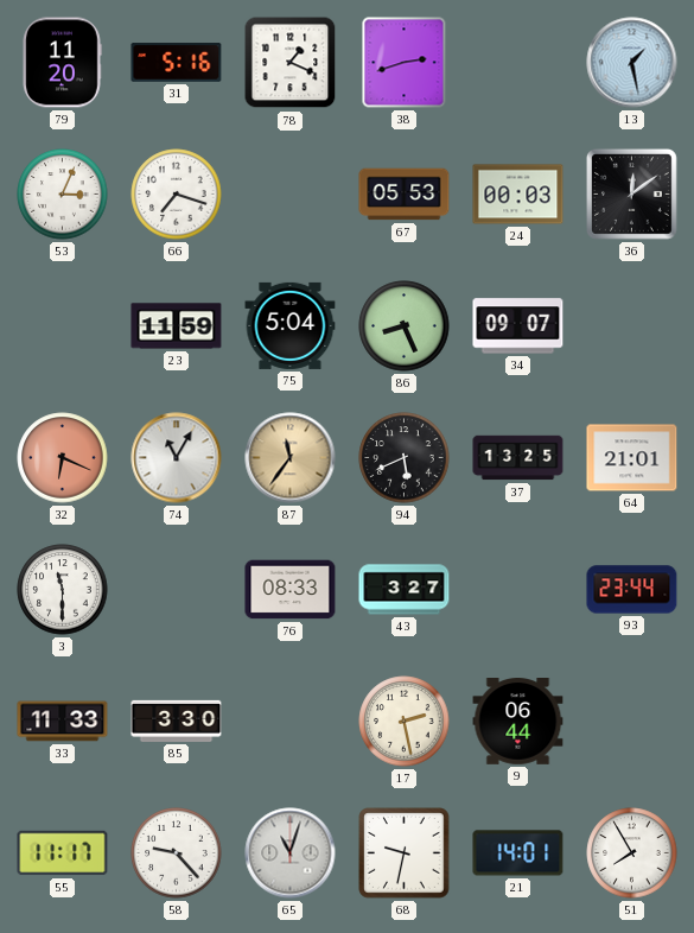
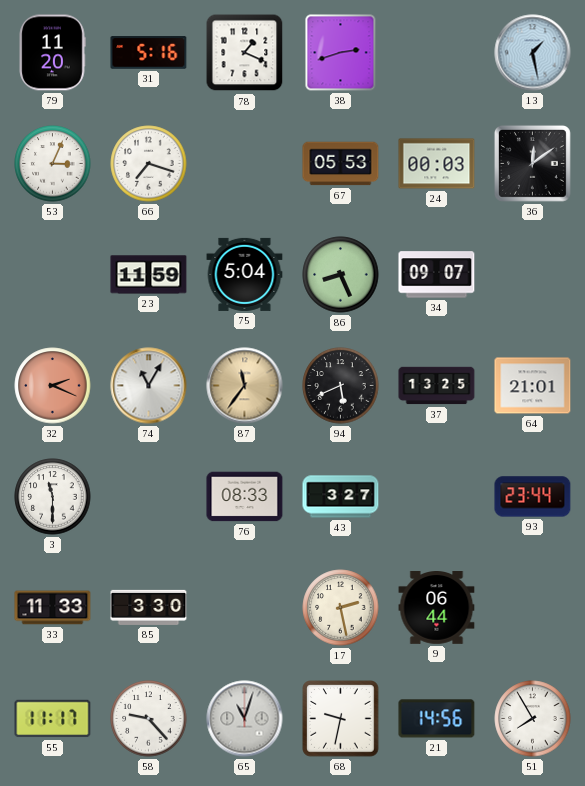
32: 6:19 -> 2:19 (53, 386)
21: 14:01 -> 14:56 (437, 719)
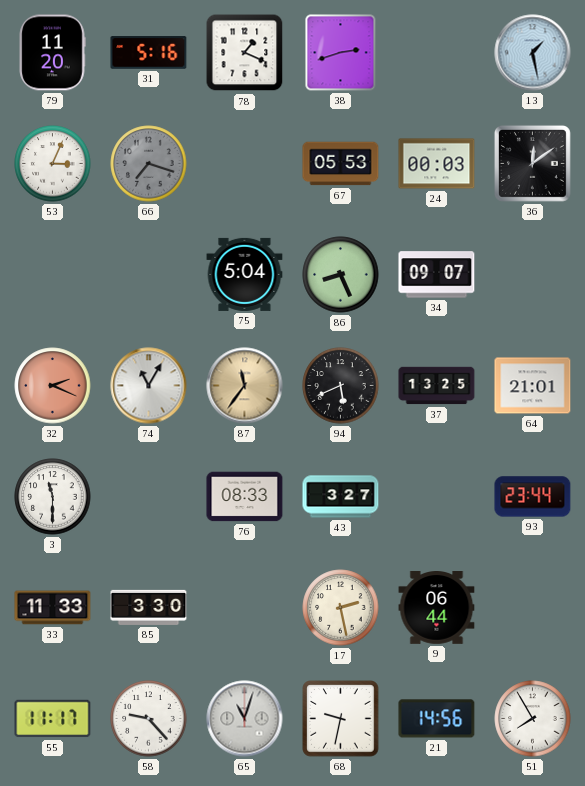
66 dial: white -> grey (149, 164)
23: 11:59 -> none (149, 275)
